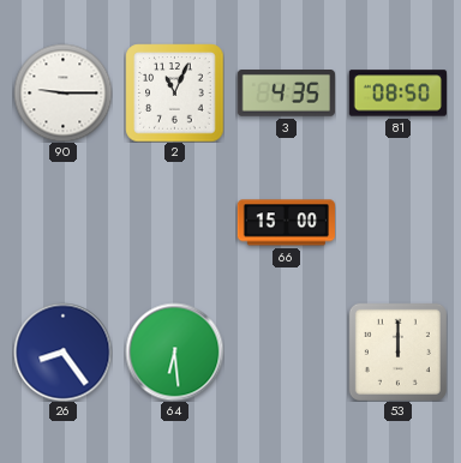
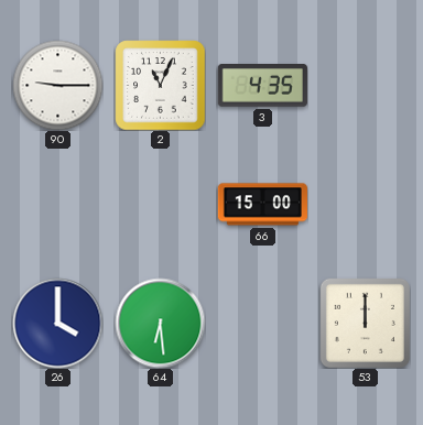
81: 08:50 -> none (397, 94)
26: 8:24 -> 4:00 (57, 323)
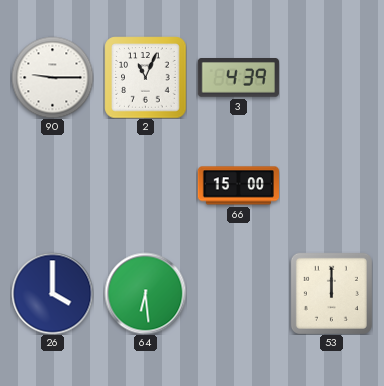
3: 4:35 -> 4:39 (238, 78)
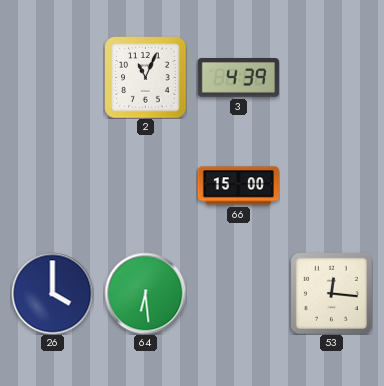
90: 9:15 -> none (52, 77)
53: 12:00 -> 12:16 (331, 293)
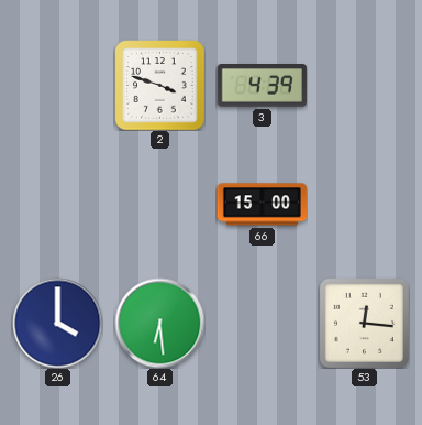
2: 11:04 -> 3:48 (159, 85)
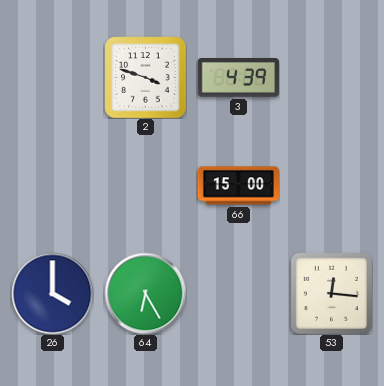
64: 6:29 -> 6:25 (145, 293)
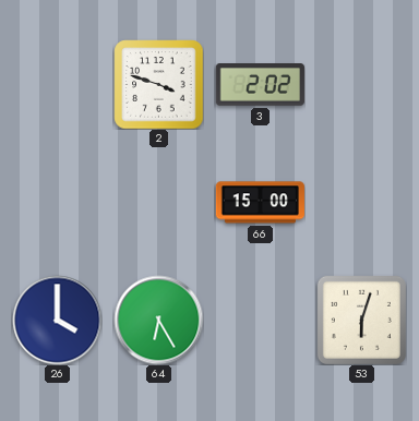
3: 4:39 -> 2:02 (260, 85)
53: 12:16 -> 6:03 (361, 320)
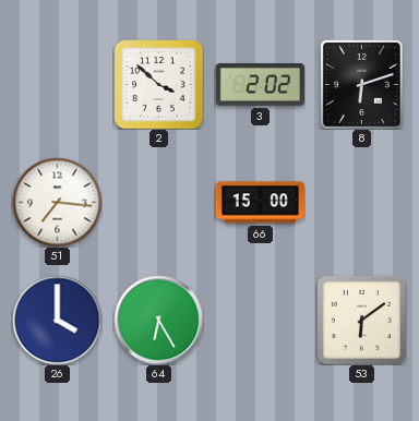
2: 3:48 -> 3:52 (158, 84)
8: none -> 6:12 (361, 84)
51: none -> 7:16 (57, 202)
53: 6:03 -> 6:09 (361, 320)
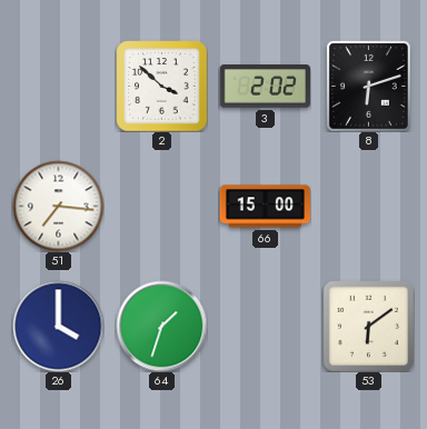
64: 6:25 -> 1:33 (161, 326)
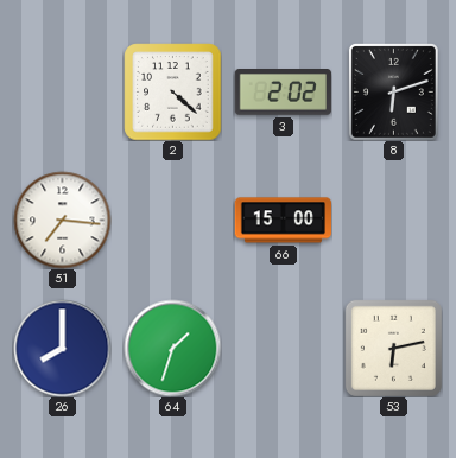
2: 3:52 -> 4:22 (172, 91)
26: 4:00 -> 8:00 (62, 348)
53: 6:09 -> 6:13 (393, 348)
